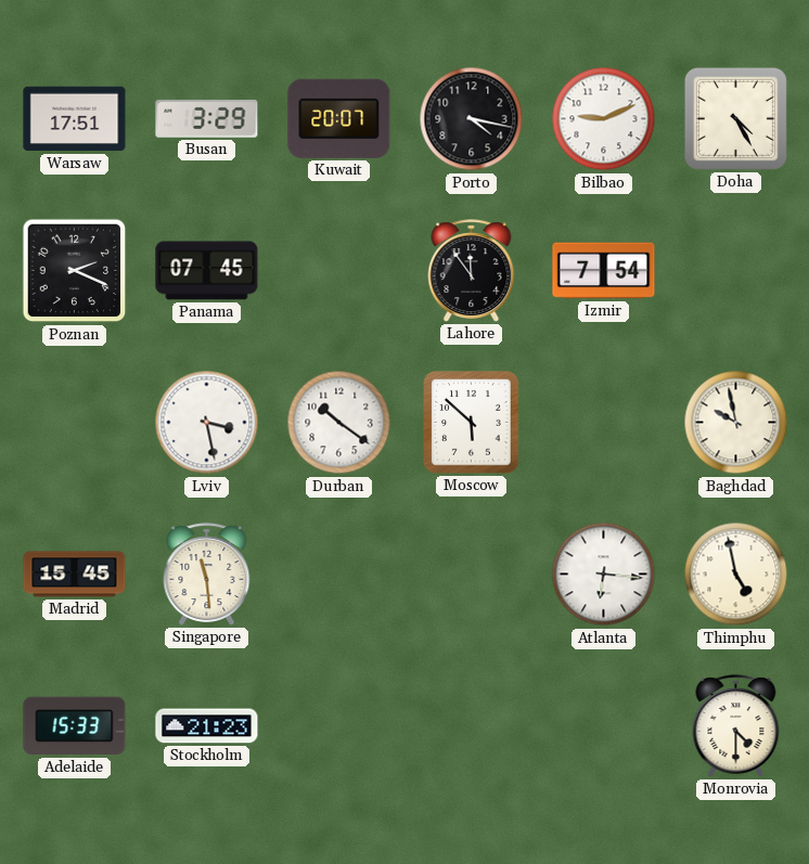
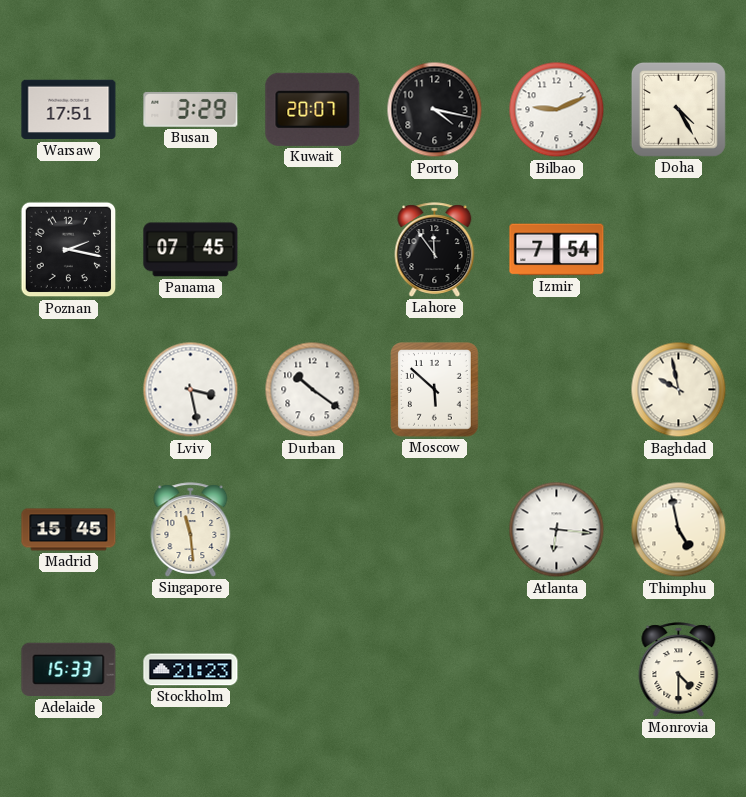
Poznan: 2:19 -> 2:17 (69, 250)
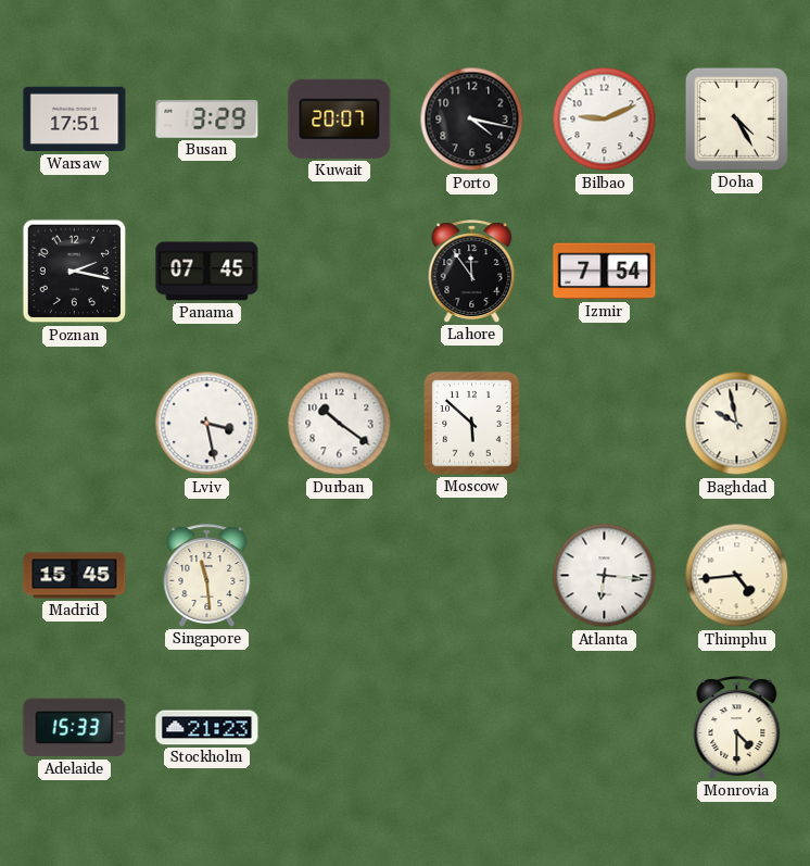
Thimphu: 4:58 -> 4:44 (737, 576)
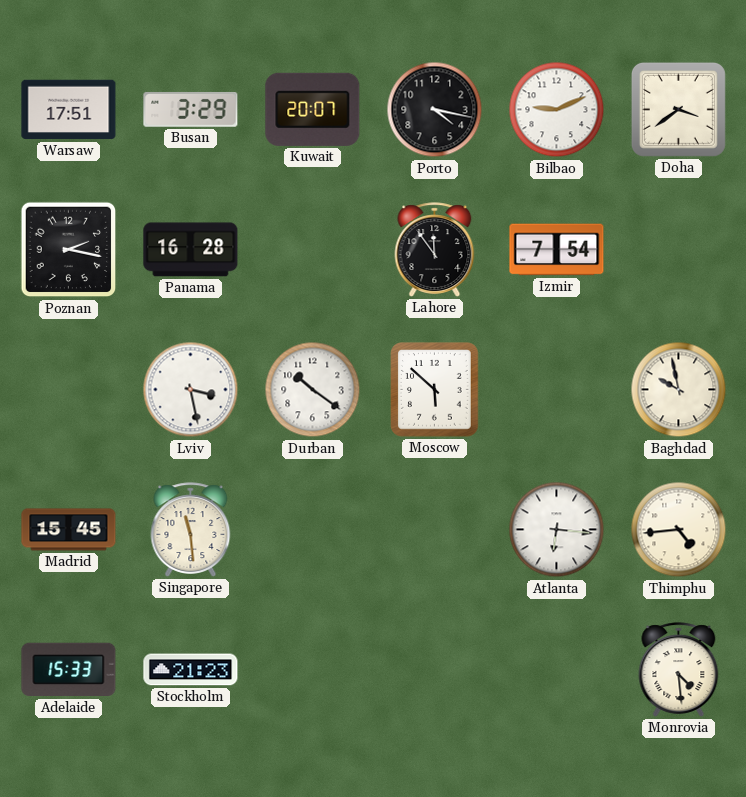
Doha: 4:25 -> 3:39 (678, 109)
Panama: 07:45 -> 16:28 (191, 250)
Monrovia: 4:30 -> 4:29 (679, 670)
